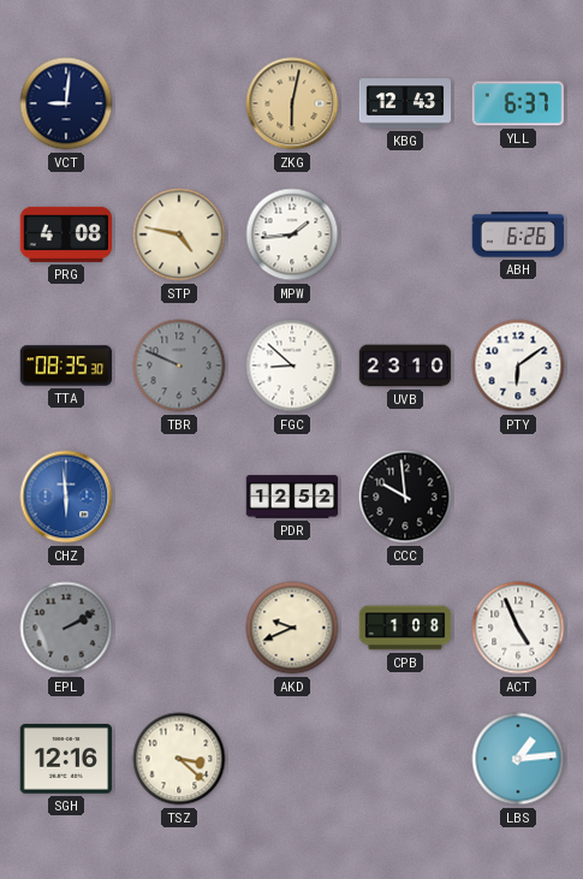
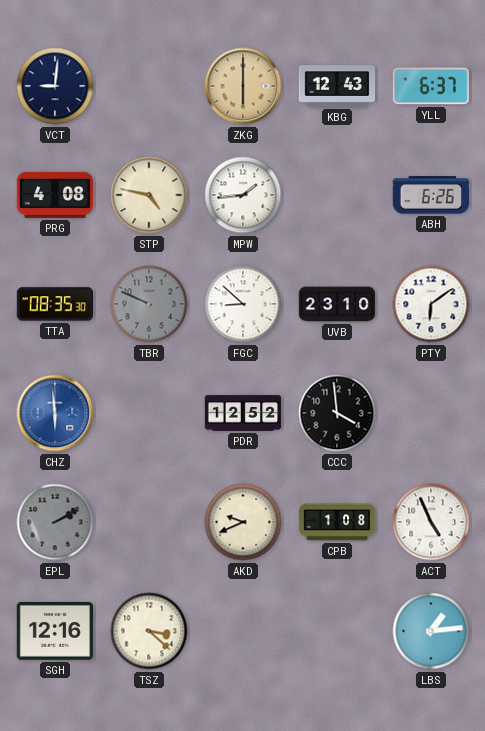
ZKG: 6:02 -> 6:00 (243, 86)
CCC: 9:59 -> 3:59 (337, 413)
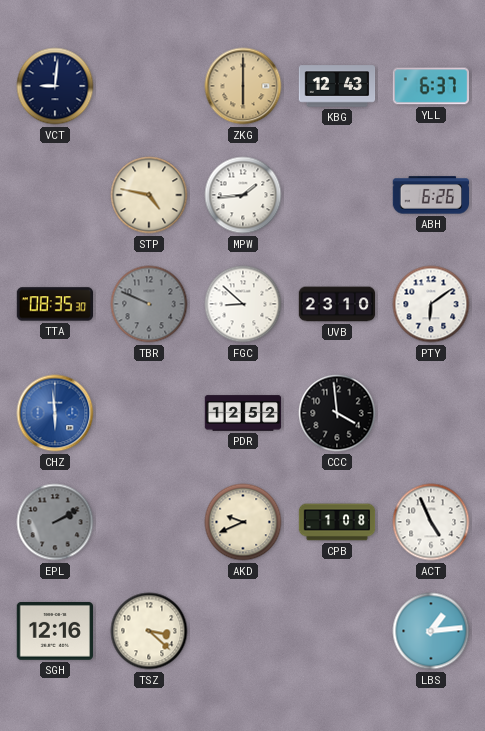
PRG: 4:08 -> none (54, 195)
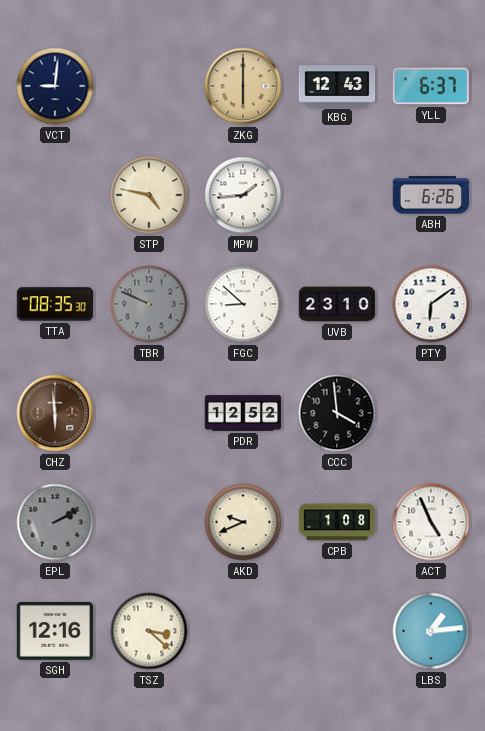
CHZ dial: blue -> brown (55, 413)
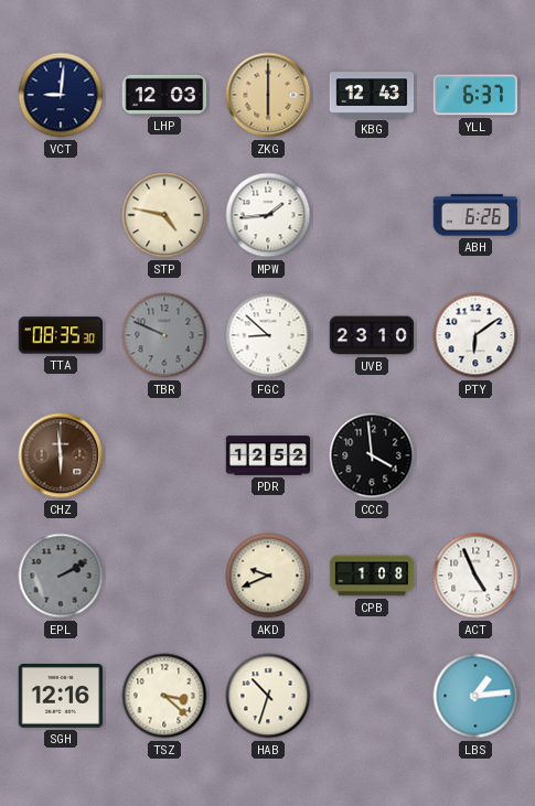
LHP: none -> 12:03 (164, 95)
HAB: none -> 10:33 (268, 696)
